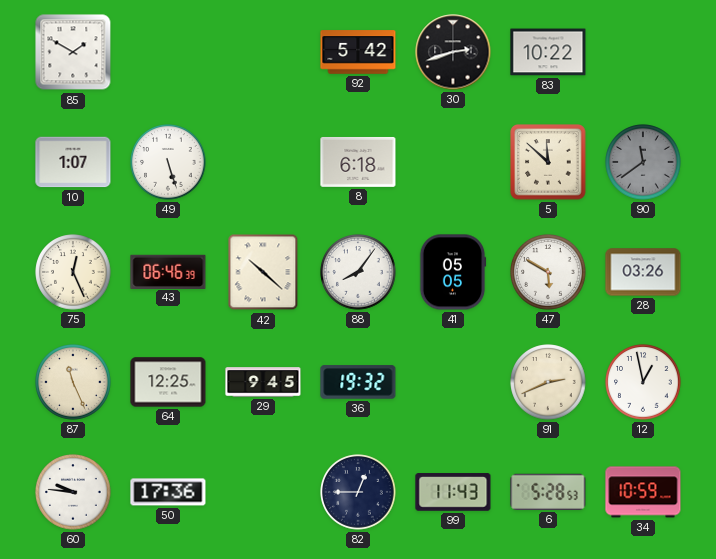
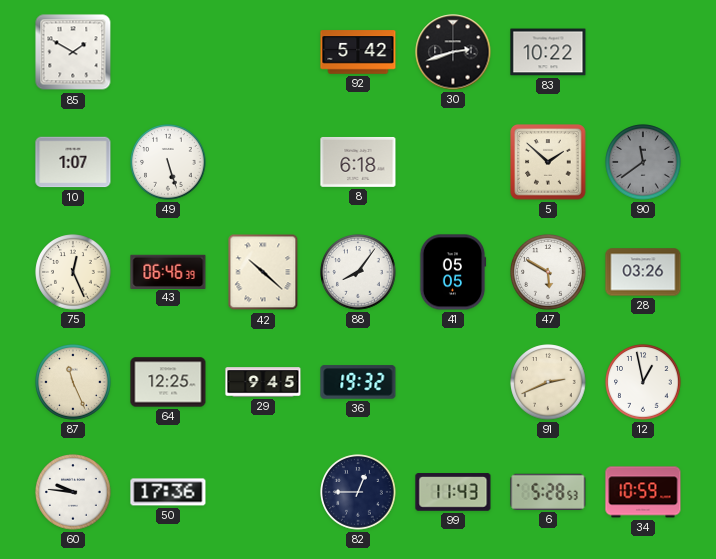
5: 11:52 -> 1:52 (548, 162)
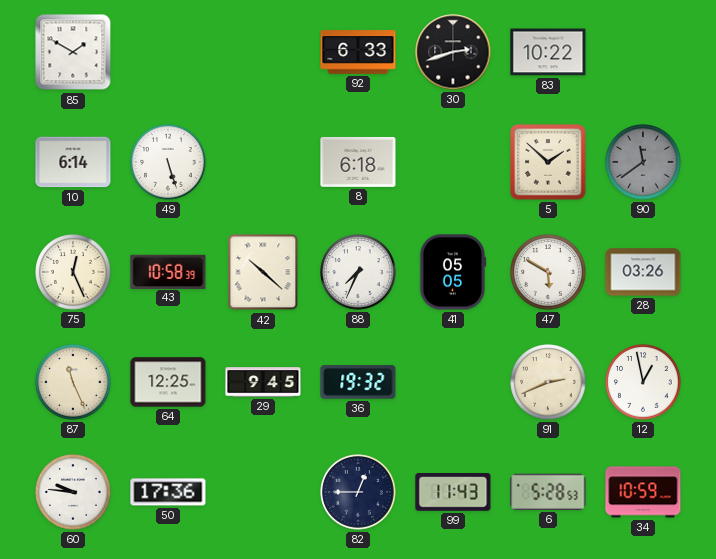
92: 5:42 -> 6:33 (358, 52)
10: 1:07 -> 6:14 (73, 162)
43: 06:46 -> 10:58 (168, 271)
88: 8:06 -> 7:34 (358, 272)
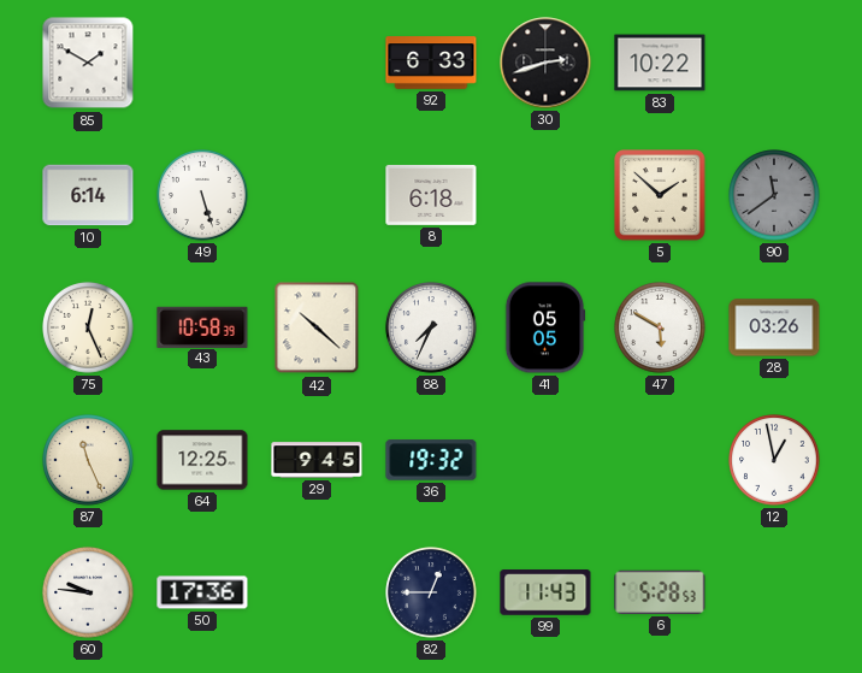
91: 2:41 -> none (548, 382)
34: 10:59 -> none (643, 492)
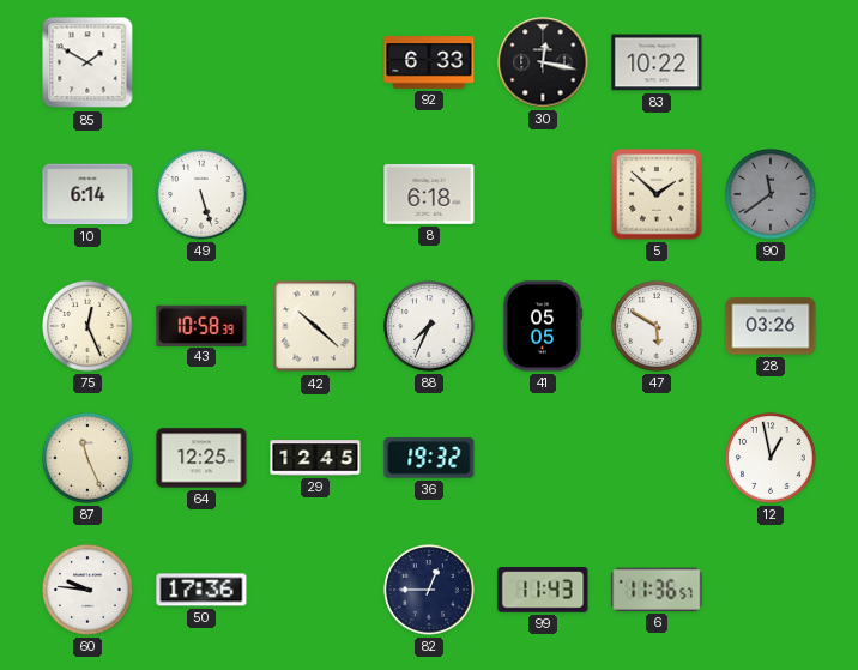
30: 2:42 -> 12:17 (543, 62)
29: 9:45 -> 12:45 (315, 458)
6: 5:28 -> 11:36 (657, 590)
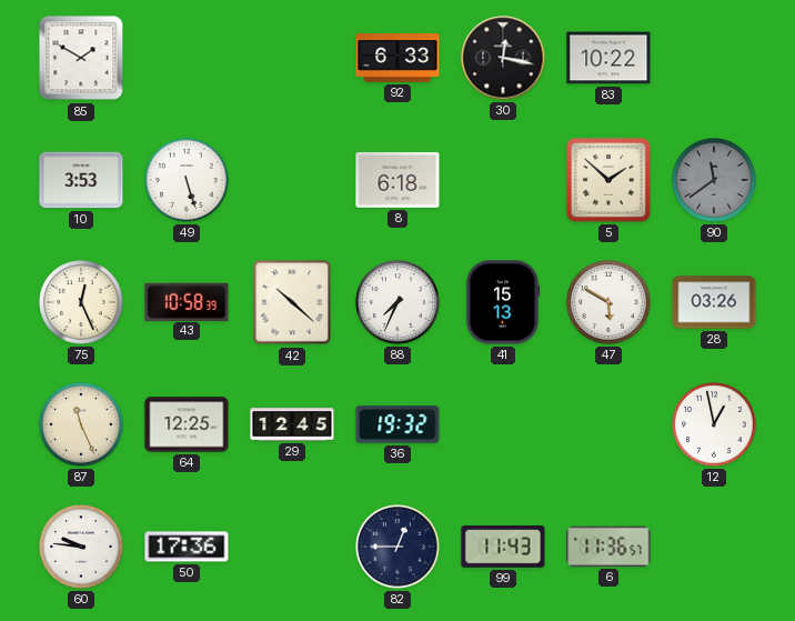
10: 6:14 -> 3:53 (81, 180)
41: 05:05 -> 15:13 (503, 302)
